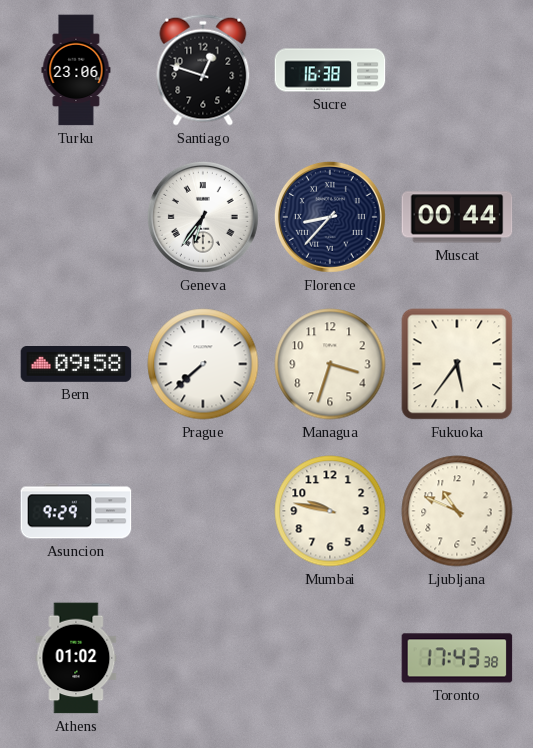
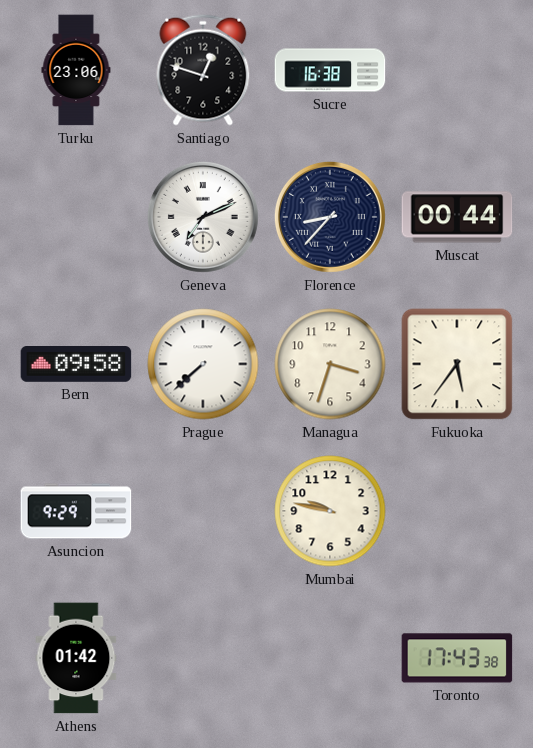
Geneva: 6:36 -> 7:11 (203, 217)
Ljubljana: 10:49 -> none (457, 511)
Athens: 01:02 -> 01:42 (76, 658)
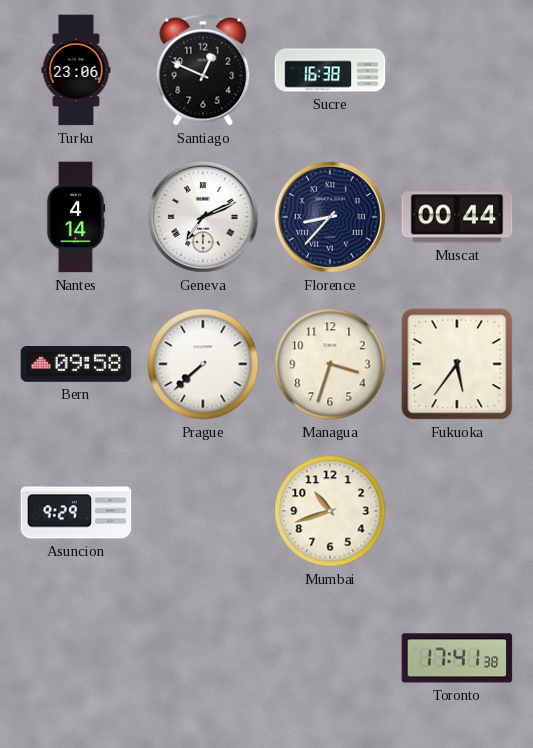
Santiago: 12:48 -> 12:49 (203, 70)
Nantes: none -> 4:14 (76, 217)
Mumbai: 9:47 -> 10:42 (330, 511)
Athens: 01:42 -> none (76, 658)
Toronto: 17:43 -> 17:41 (457, 658)
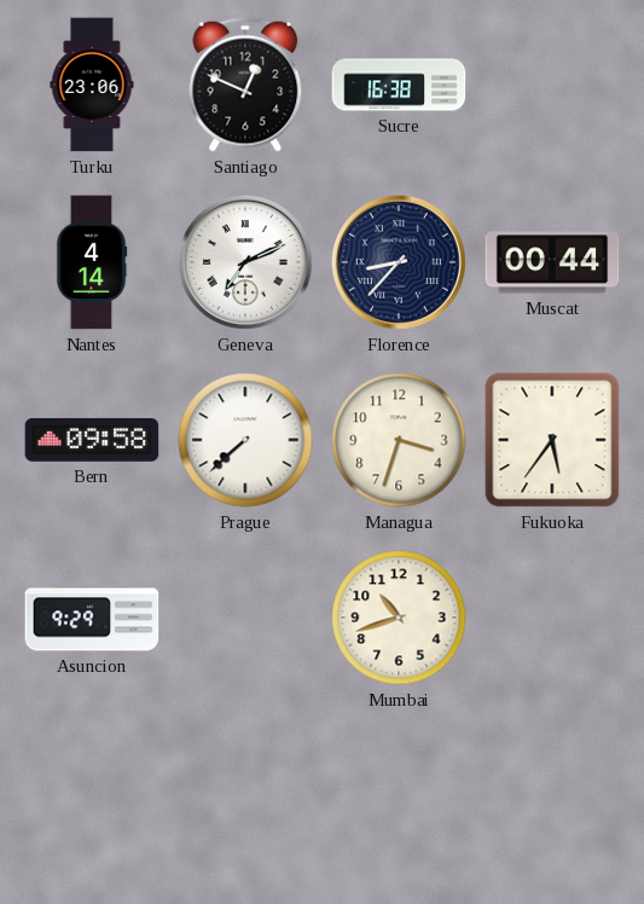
Toronto: 17:41 -> none (457, 658)
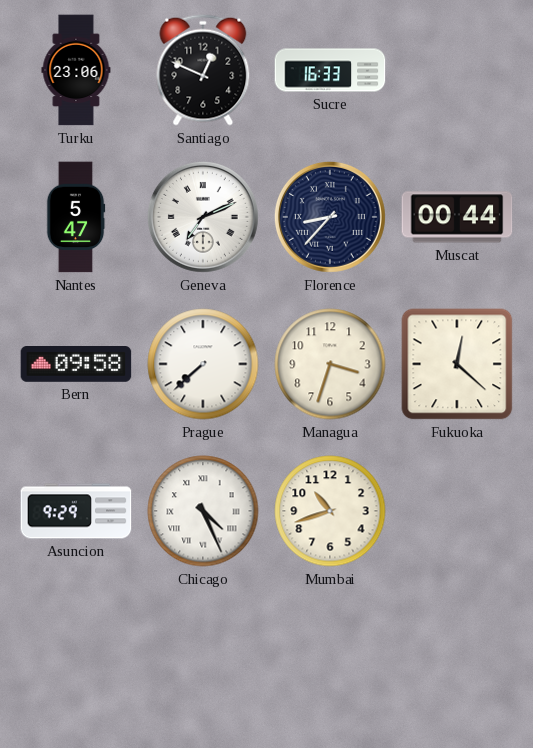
Sucre: 16:38 -> 16:33 (330, 70)
Nantes: 4:14 -> 5:47 (76, 217)
Fukuoka: 5:36 -> 12:22 (457, 364)
Chicago: none -> 4:26 (203, 511)
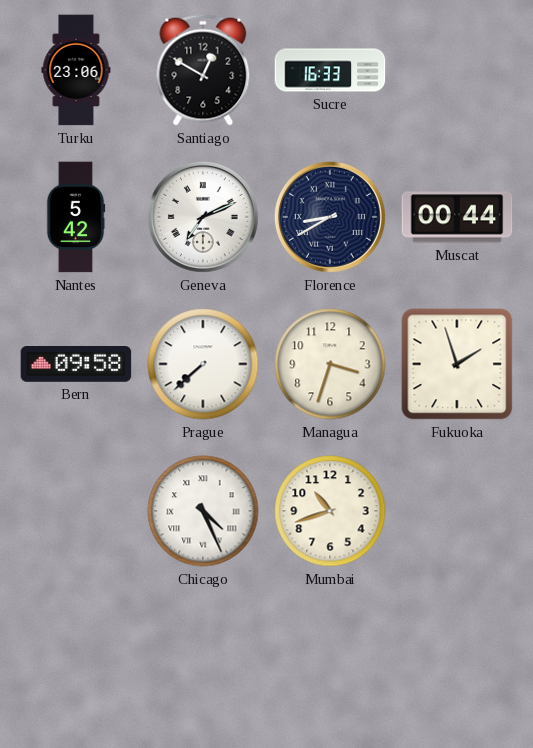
Santiago: 12:49 -> 12:50 (203, 70)
Nantes: 5:47 -> 5:42 (76, 217)
Florence: 8:37 -> 8:40 (330, 217)
Fukuoka: 12:22 -> 1:57 (457, 364)
Asuncion: 9:29 -> none (76, 511)
